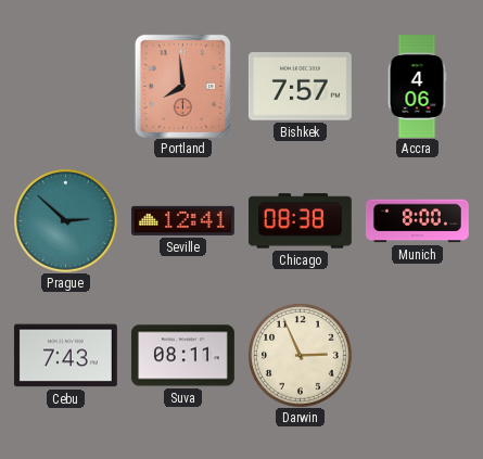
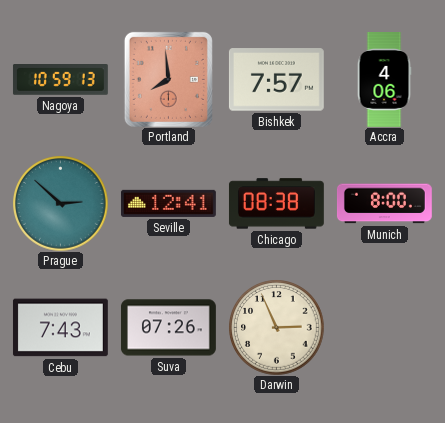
Nagoya: none -> 10:59 (60, 80)
Suva: 08:11 -> 07:26 (168, 328)
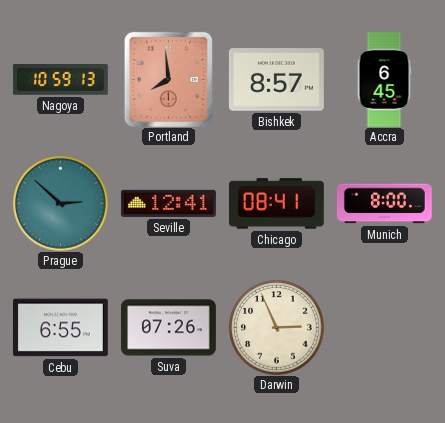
Bishkek: 7:57 -> 8:57 (276, 80)
Accra: 4:06 -> 6:45 (384, 80)
Chicago: 08:38 -> 08:41 (276, 204)
Cebu: 7:43 -> 6:55 (60, 328)
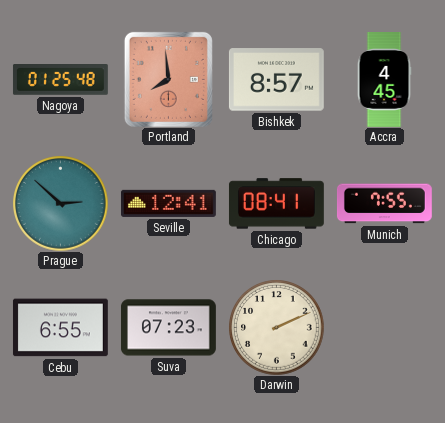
Nagoya: 10:59 -> 01:25 (60, 80)
Accra: 6:45 -> 4:45 (384, 80)
Munich: 8:00 -> 7:55 (384, 204)
Suva: 07:26 -> 07:23 (168, 328)
Darwin: 2:56 -> 2:11 (276, 327)
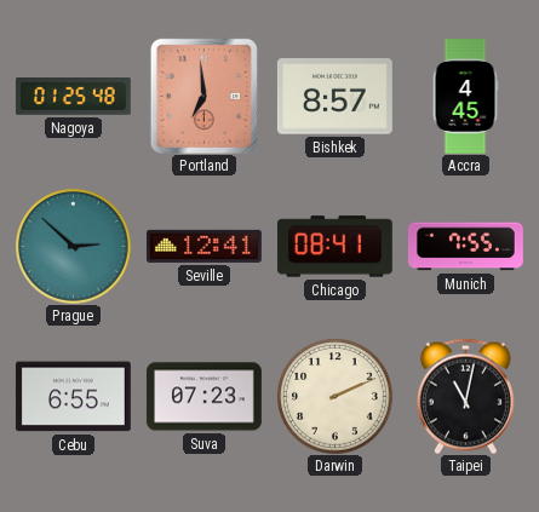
Portland: 7:59 -> 6:59 (203, 96)
Taipei: none -> 11:02 (465, 396)
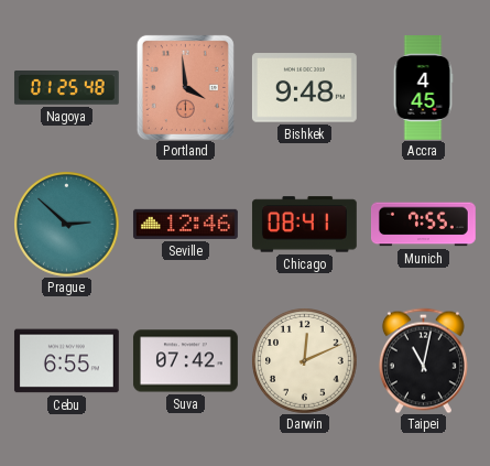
Portland: 6:59 -> 3:59 (185, 87)
Bishkek: 8:57 -> 9:48 (304, 88)
Seville: 12:41 -> 12:46 (185, 224)
Suva: 07:23 -> 07:42 (185, 361)
Darwin: 2:11 -> 12:11 (304, 360)
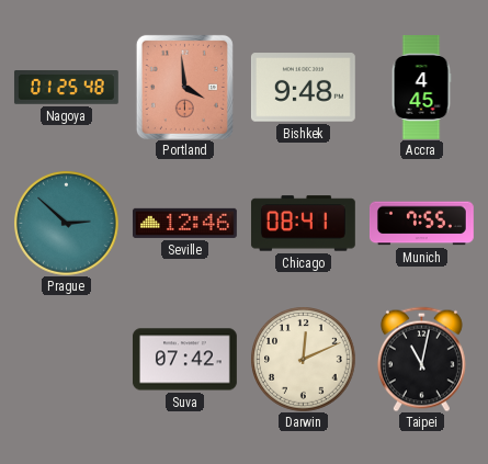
Cebu: 6:55 -> none (66, 361)
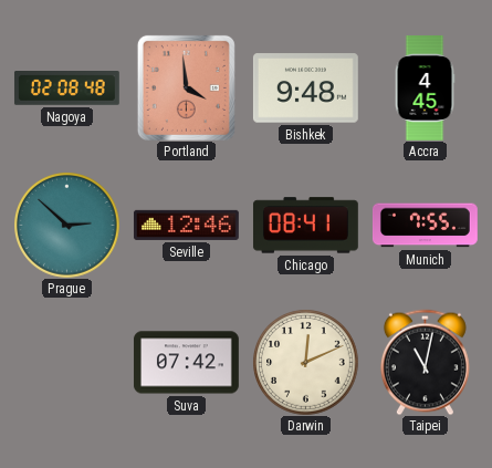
Nagoya: 01:25 -> 02:08 (66, 89)
